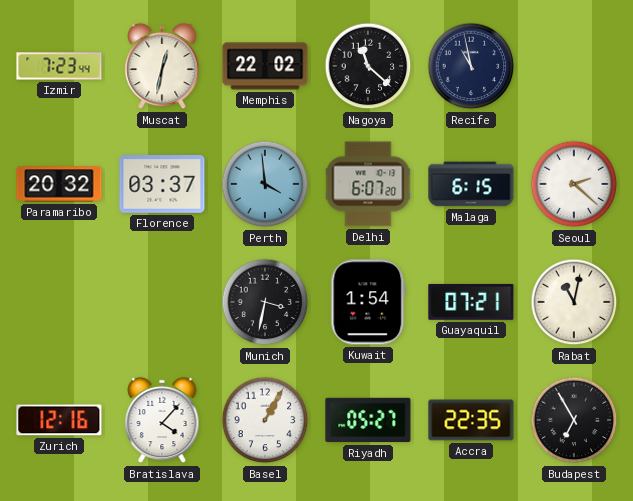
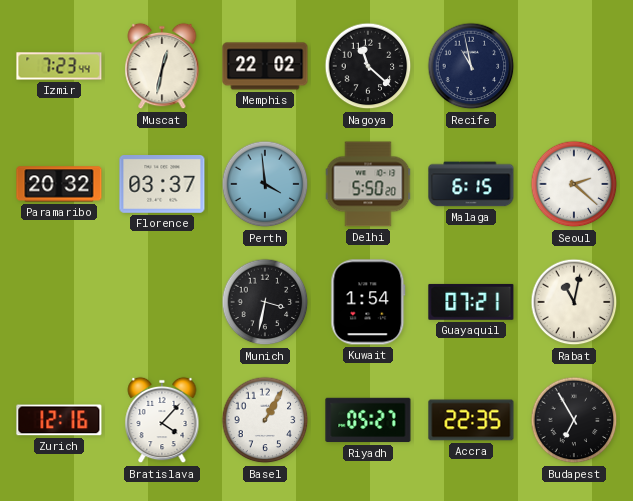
Delhi: 6:07 -> 5:50 (368, 184)
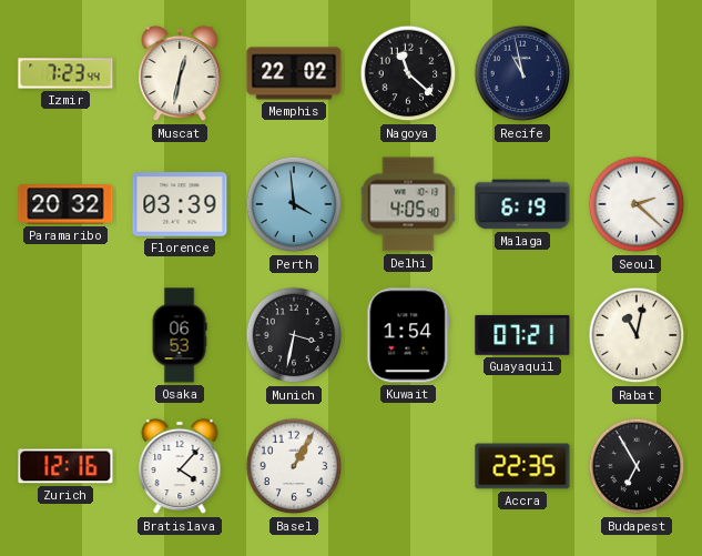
Florence: 03:37 -> 03:39 (180, 205)
Delhi: 5:50 -> 4:05 (408, 204)
Malaga: 6:15 -> 6:19 (522, 204)
Osaka: none -> 06:53 (180, 335)
Riyadh: 05:27 -> none (368, 420)
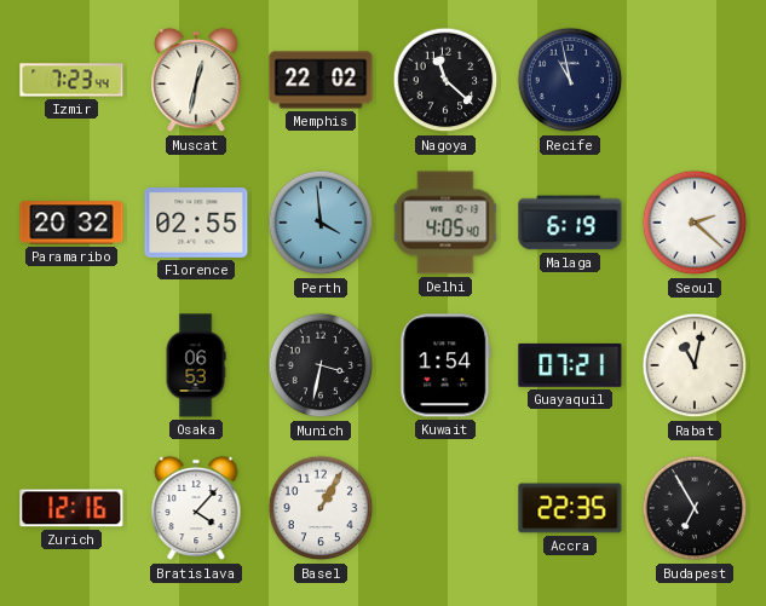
Florence: 03:39 -> 02:55 (196, 224)
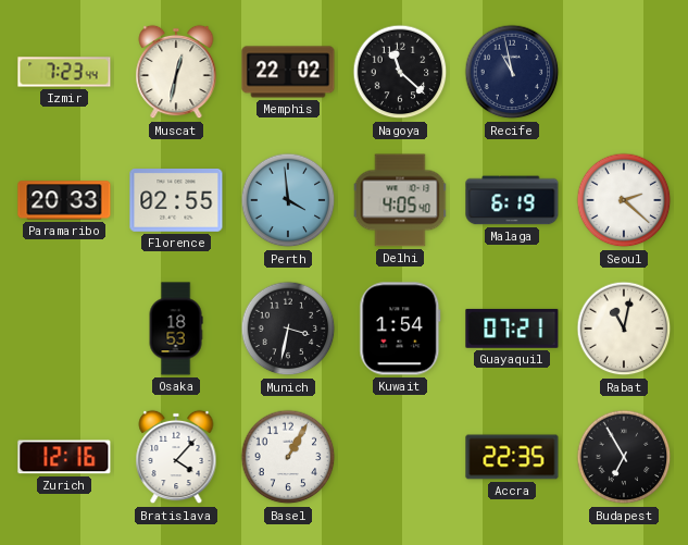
Paramaribo: 20:32 -> 20:33 (64, 200)
Osaka: 06:53 -> 18:53 (176, 329)
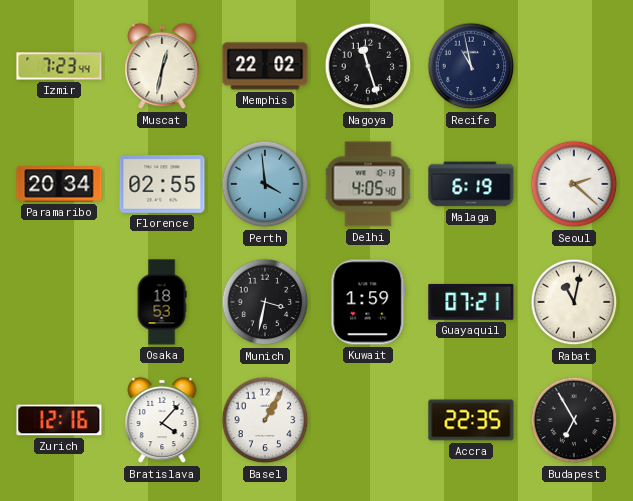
Nagoya: 11:22 -> 11:27 (368, 66)
Paramaribo: 20:33 -> 20:34 (59, 184)
Kuwait: 1:54 -> 1:59 (368, 302)
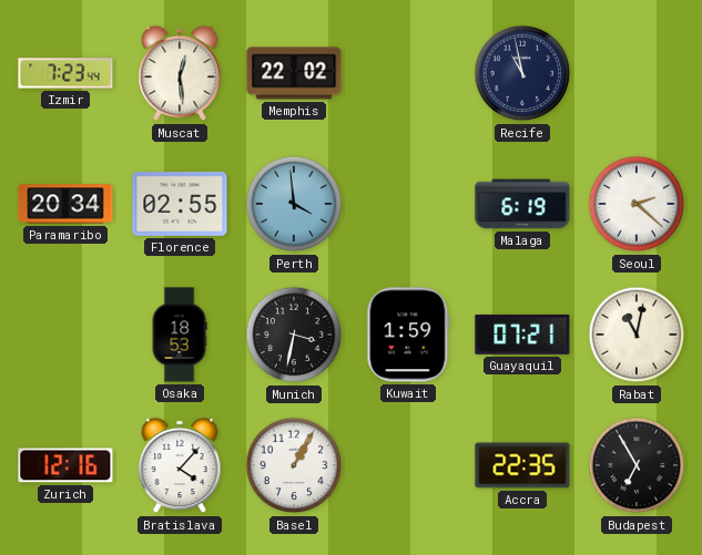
Muscat: 12:32 -> 12:29 (180, 73)
Nagoya: 11:27 -> none (368, 66)
Delhi: 4:05 -> none (368, 184)
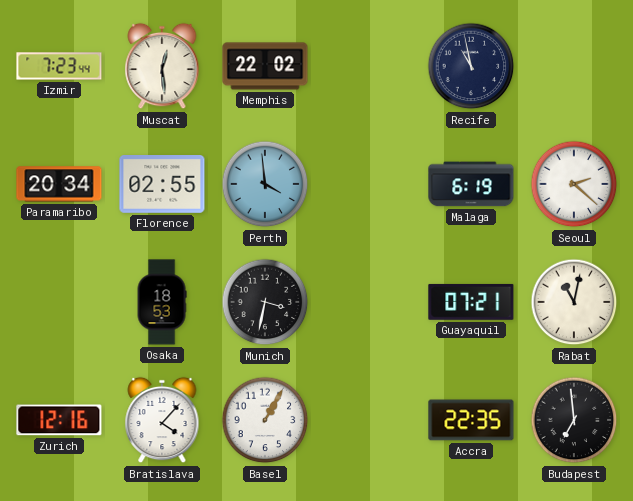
Kuwait: 1:59 -> none (408, 335)
Budapest: 6:55 -> 6:59 (574, 420)
